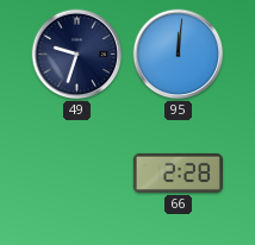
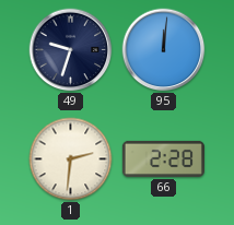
1: none -> 2:31 (71, 159)
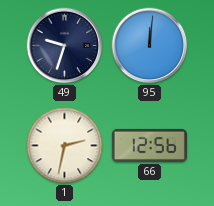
1: 2:31 -> 2:32 (65, 146)
66: 2:28 -> 12:56 (149, 145)
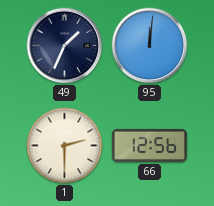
49: 9:33 -> 1:34 (65, 46)
1: 2:32 -> 2:30 (65, 146)
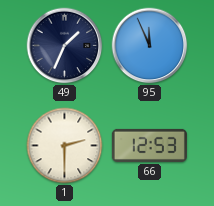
95: 12:01 -> 11:56 (150, 46)
66: 12:56 -> 12:53 (149, 145)
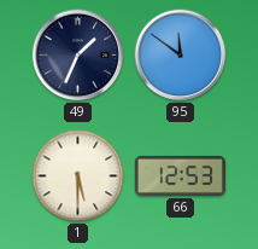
95: 11:56 -> 11:51 (181, 56)
1: 2:30 -> 5:30 (78, 176)
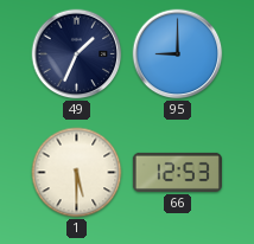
95: 11:51 -> 9:00 (178, 54)
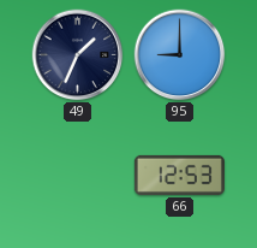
1: 5:30 -> none (77, 173)
